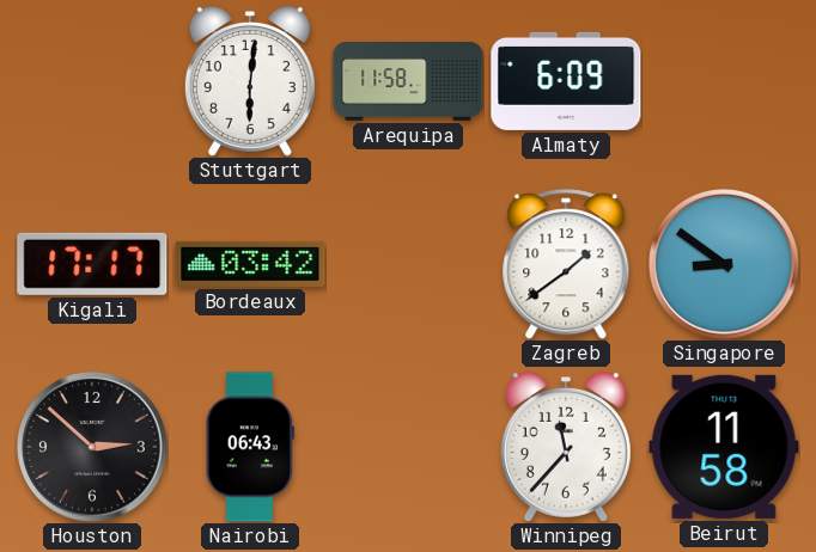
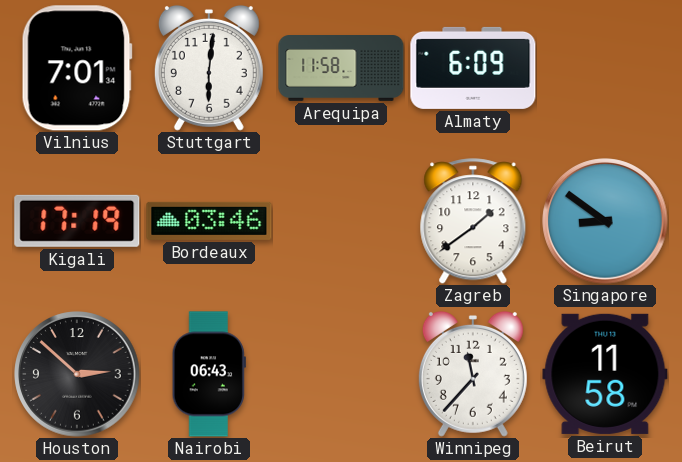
Vilnius: none -> 7:01 (77, 68)
Kigali: 17:17 -> 17:19 (77, 221)
Bordeaux: 03:42 -> 03:46 (209, 221)
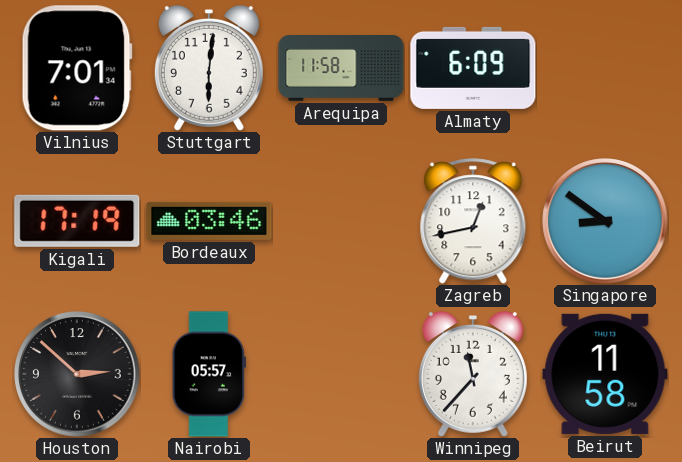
Zagreb: 1:39 -> 12:43 (473, 221)
Nairobi: 06:43 -> 05:57 (209, 374)
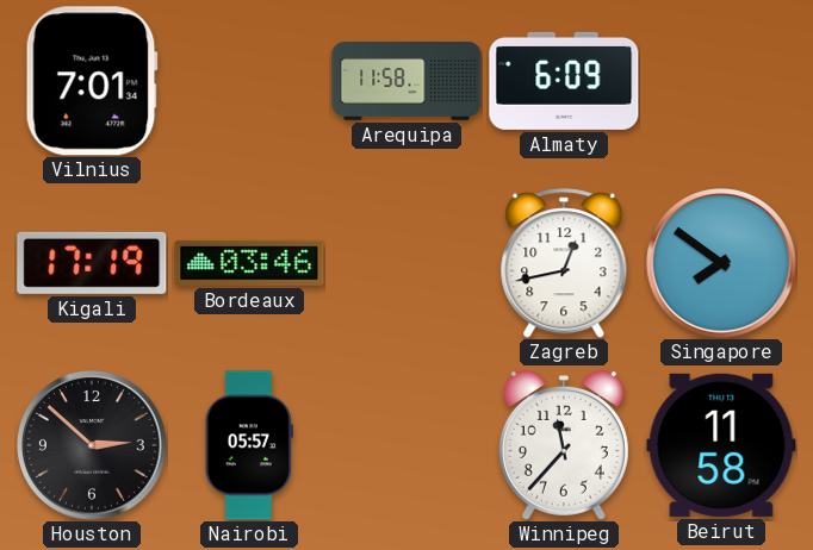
Stuttgart: 6:01 -> none (209, 68)
Singapore: 8:51 -> 7:51 (721, 263)
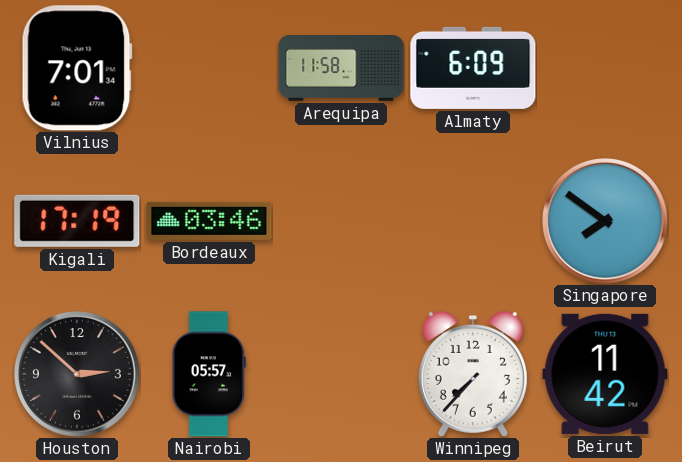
Zagreb: 12:43 -> none (564, 263)
Winnipeg: 11:37 -> 7:37 (473, 374)
Beirut: 11:58 -> 11:42 (605, 374)
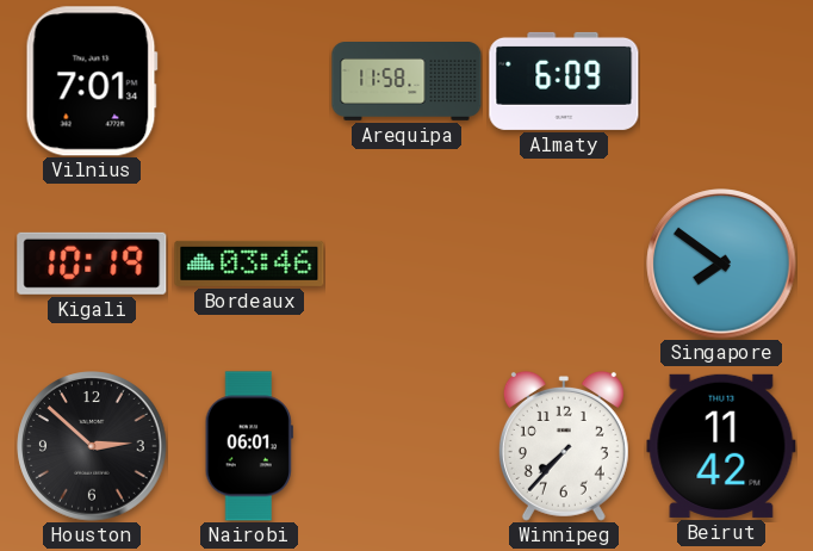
Kigali: 17:19 -> 10:19 (92, 264)
Nairobi: 05:57 -> 06:01 (249, 446)
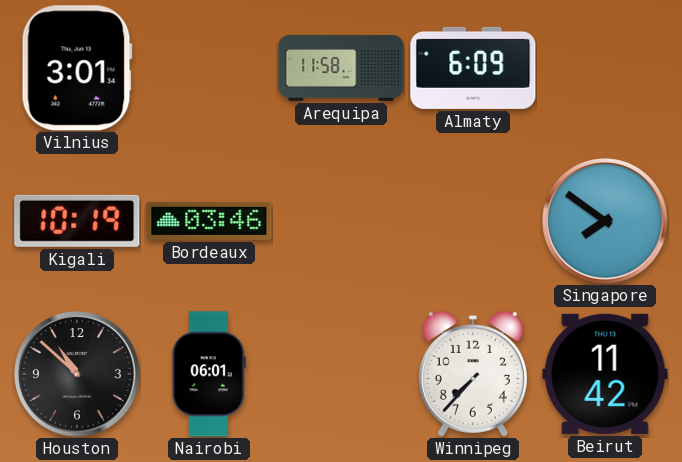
Vilnius: 7:01 -> 3:01 (77, 68)
Houston: 2:52 -> 10:52 (77, 374)
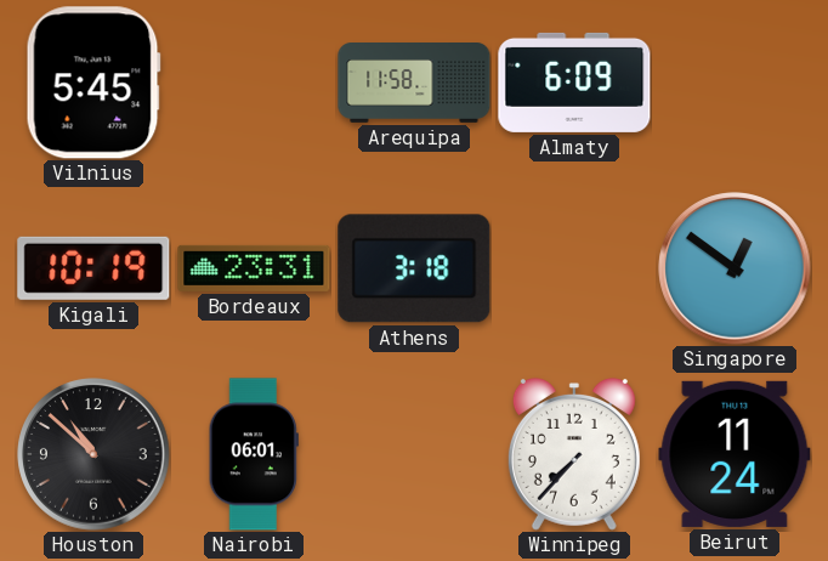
Vilnius: 3:01 -> 5:45 (93, 83)
Bordeaux: 03:46 -> 23:31 (254, 268)
Athens: none -> 3:18 (414, 268)
Singapore: 7:51 -> 12:51 (735, 268)
Beirut: 11:42 -> 11:24 (735, 454)
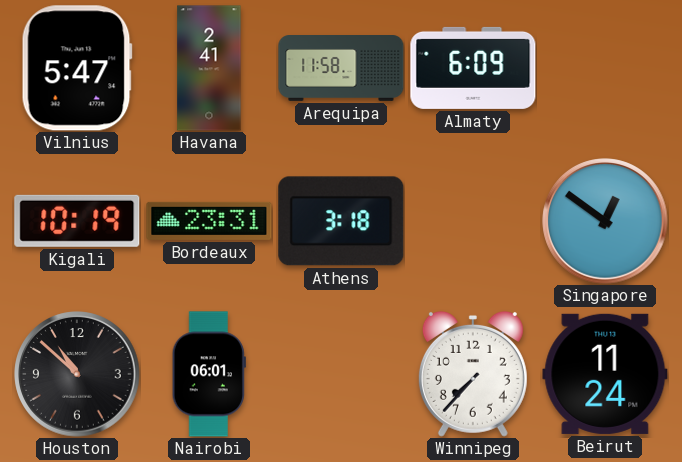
Vilnius: 5:45 -> 5:47 (77, 68)
Havana: none -> 2:41 (209, 68)
